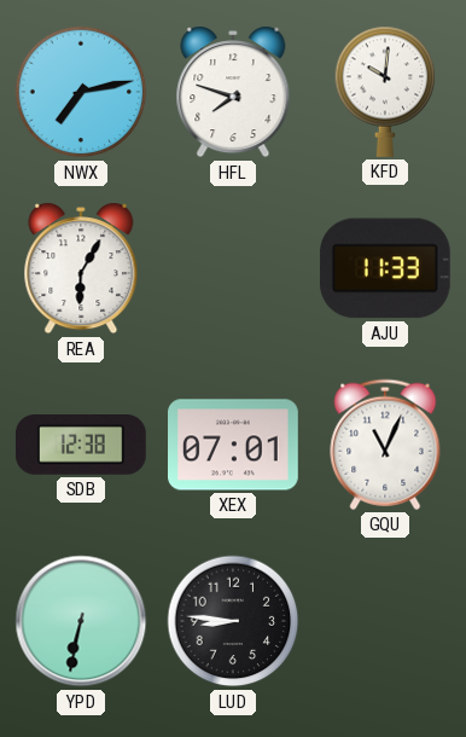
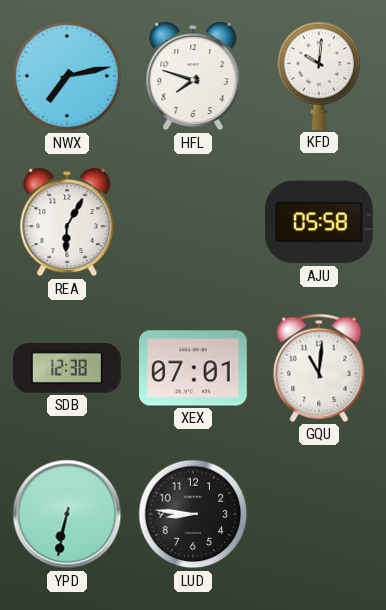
AJU: 11:33 -> 05:58 (319, 222)
GQU: 11:04 -> 11:01 (319, 368)
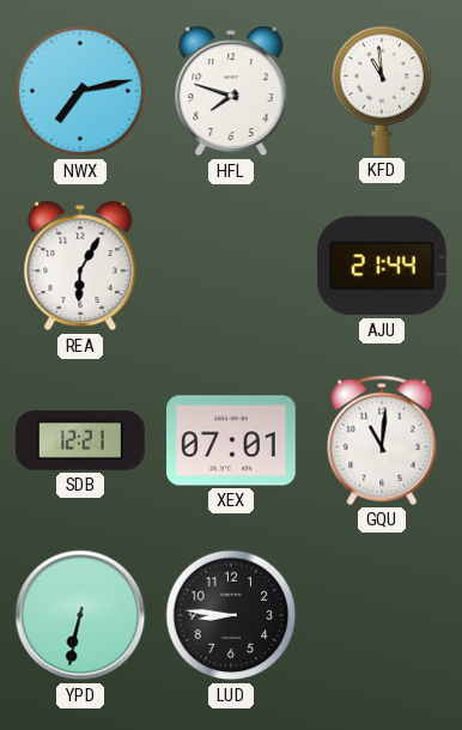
KFD: 10:01 -> 10:59 (382, 91)
AJU: 05:58 -> 21:44 (382, 266)
SDB: 12:38 -> 12:21 (80, 442)
